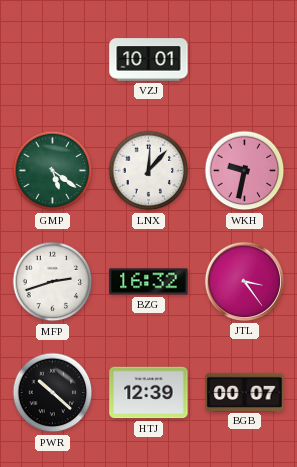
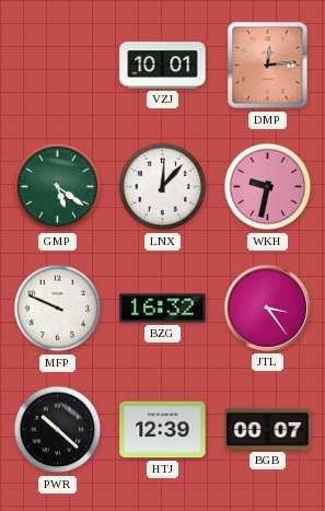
DMP: none -> 12:14 (268, 66)
MFP: 2:42 -> 9:49 (58, 309)
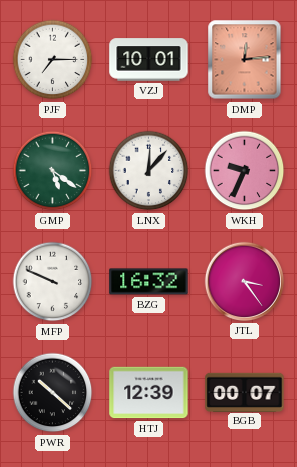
PJF: none -> 7:15 (53, 60)
WKH: 9:32 -> 9:34 (245, 171)
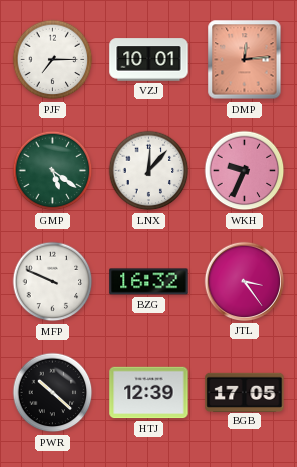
BGB: 00:07 -> 17:05 (245, 392)
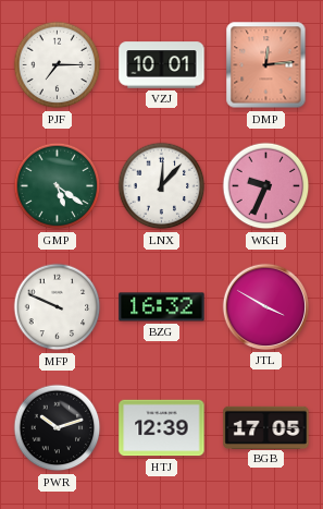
JTL: 3:24 -> 3:50 (265, 306)
PWR: 10:22 -> 10:12 (58, 428)
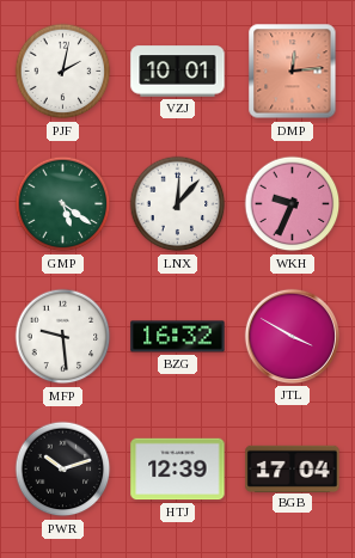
PJF: 7:15 -> 2:02 (63, 72)
MFP: 9:49 -> 9:29 (63, 337)
BGB: 17:05 -> 17:04 (293, 468)
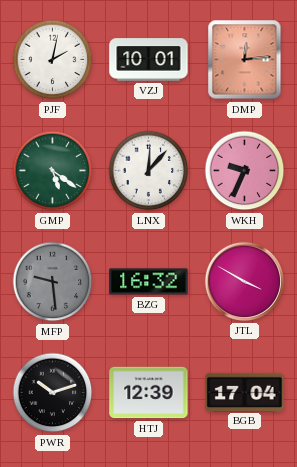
MFP dial: white -> grey (53, 282)
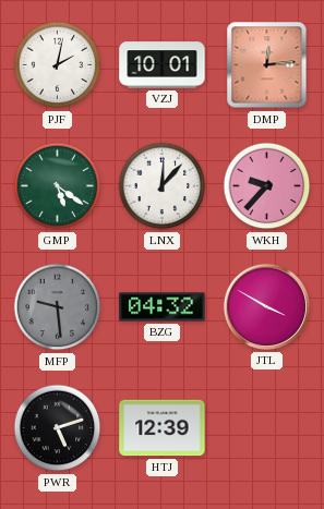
WKH: 9:34 -> 9:37 (267, 186)
BZG: 16:32 -> 04:32 (163, 307)
PWR: 10:12 -> 5:12 (58, 428)
BGB: 17:04 -> none (245, 392)
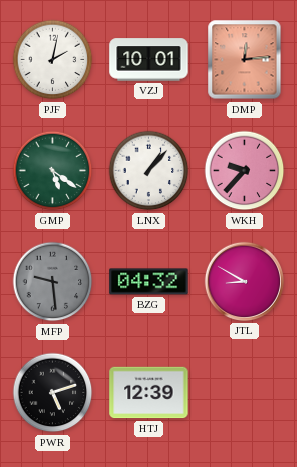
LNX: 12:07 -> 1:07 (149, 171)
JTL: 3:50 -> 8:50 (244, 281)
